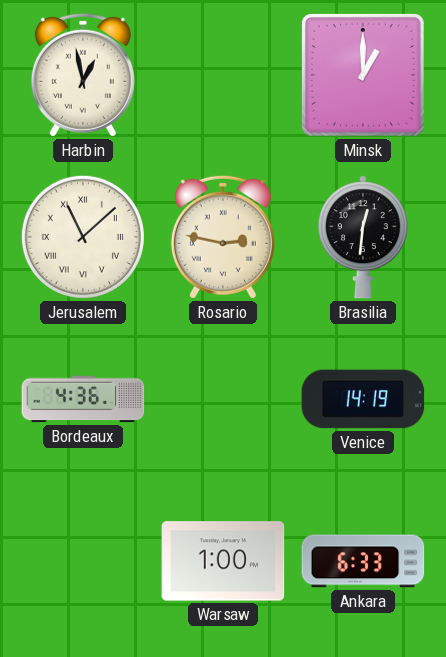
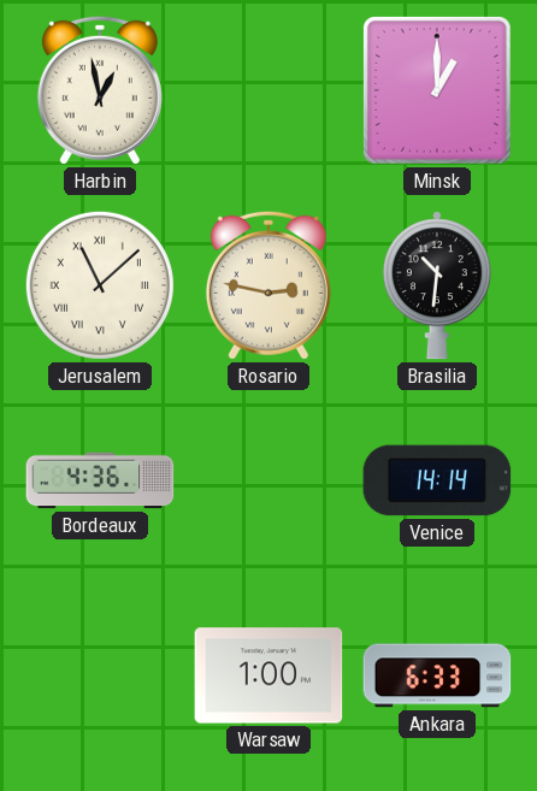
Brasilia: 12:31 -> 10:31 (437, 285)
Venice: 14:19 -> 14:14 (437, 480)
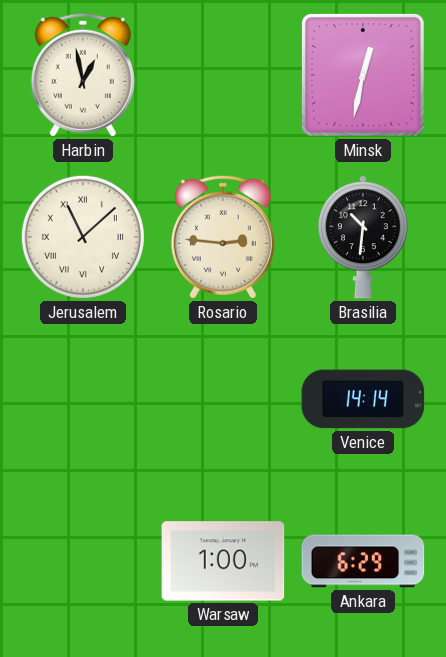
Minsk: 1:00 -> 12:32 (363, 75)
Rosario: 2:47 -> 2:46 (223, 237)
Bordeaux: 4:36 -> none (100, 480)
Ankara: 6:33 -> 6:29 (363, 561)
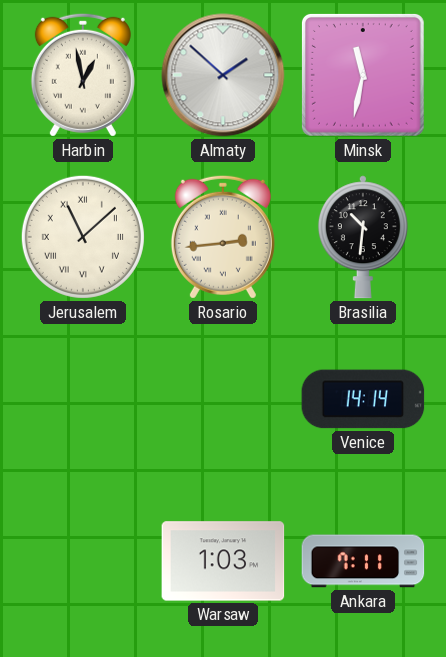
Almaty: none -> 1:52 (223, 75)
Minsk: 12:32 -> 11:32 (363, 75)
Rosario: 2:46 -> 2:44 (223, 237)
Warsaw: 1:00 -> 1:03 (223, 561)
Ankara: 6:29 -> 7:11 (363, 561)
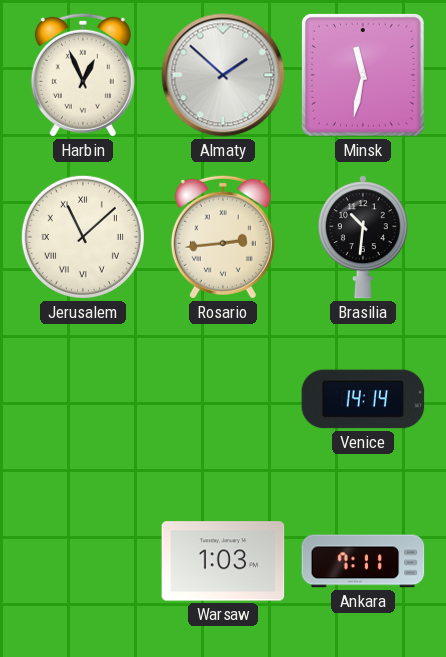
Harbin: 12:58 -> 12:56 (83, 75)
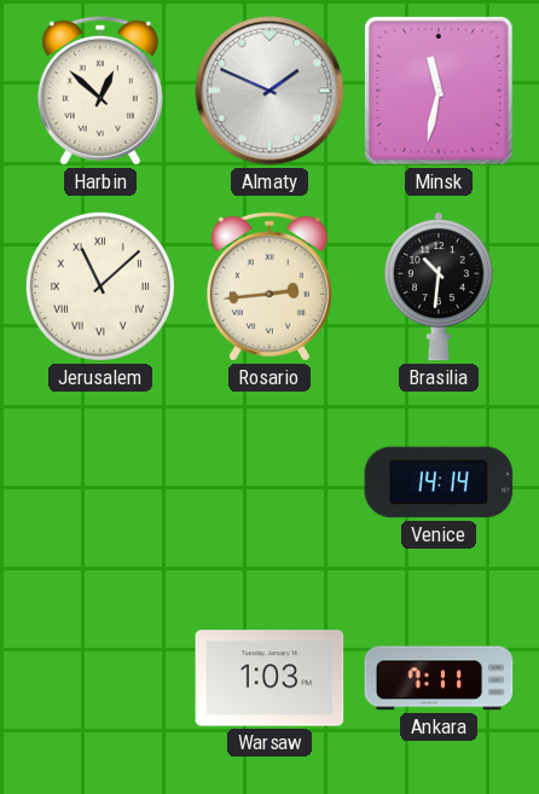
Harbin: 12:56 -> 12:52 (100, 91)
Almaty: 1:52 -> 1:49 (269, 91)
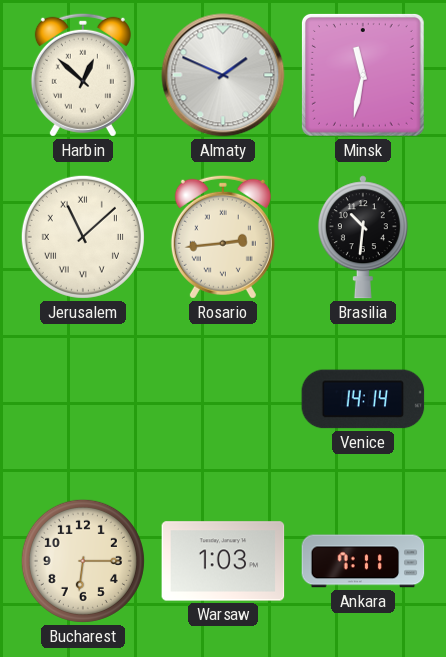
Bucharest: none -> 6:15 (83, 561)
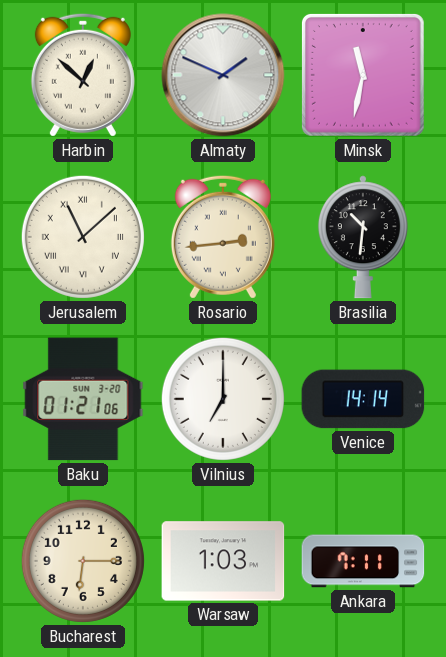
Baku: none -> 01:21 (83, 399)
Vilnius: none -> 7:00 (223, 399)
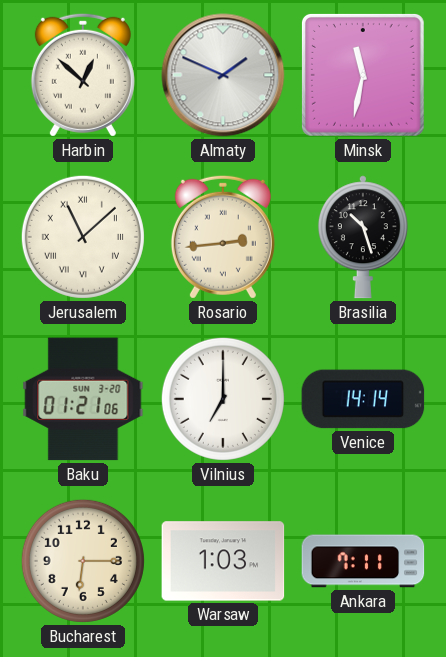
Brasilia: 10:31 -> 10:27 (363, 237)
